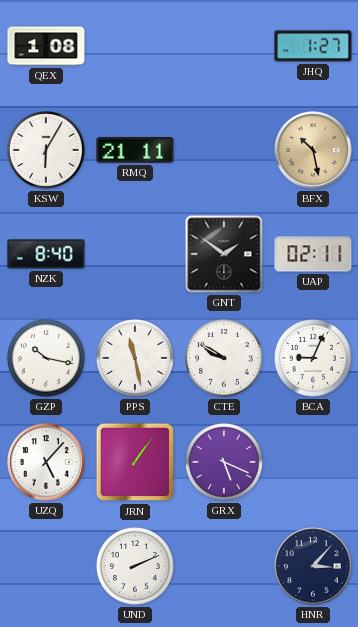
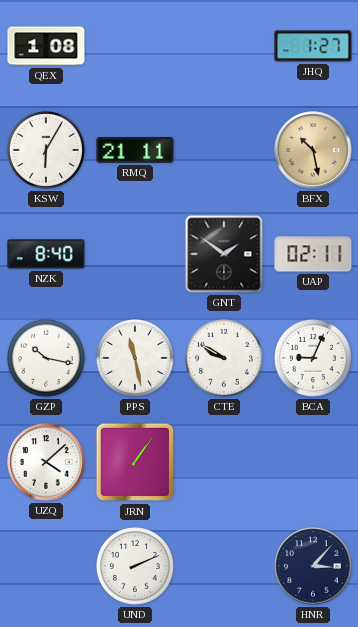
UZQ: 5:07 -> 4:08 (46, 462)
GRX: 5:19 -> none (225, 463)
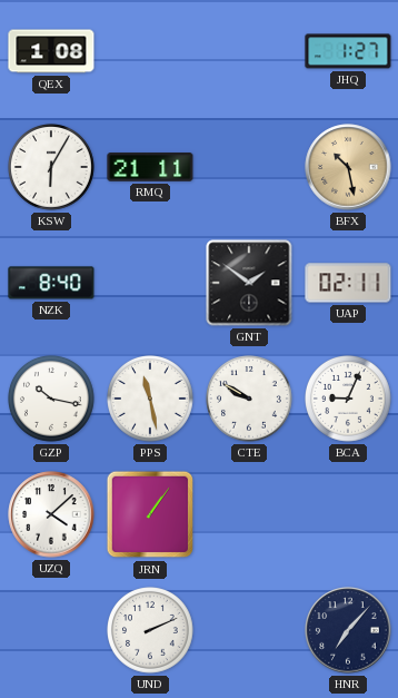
HNR: 3:07 -> 7:07 (348, 630)
